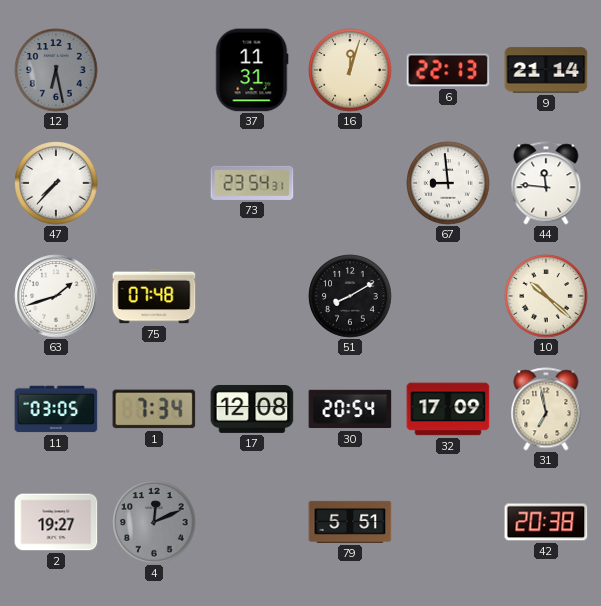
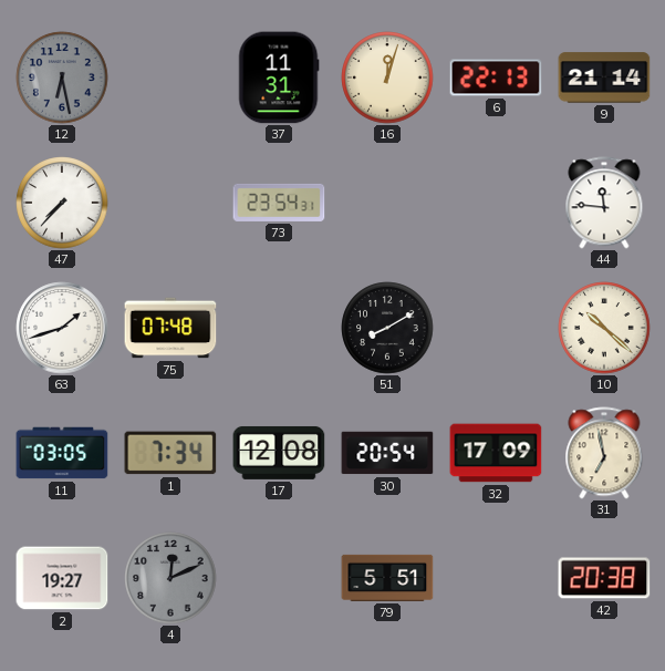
67: 8:59 -> none (448, 183)
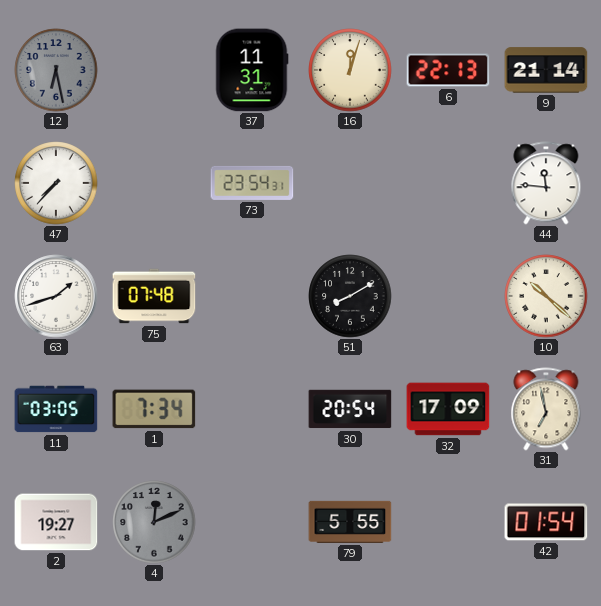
17: 12:08 -> none (279, 453)
79: 5:51 -> 5:55 (350, 522)
42: 20:38 -> 01:54 (546, 522)
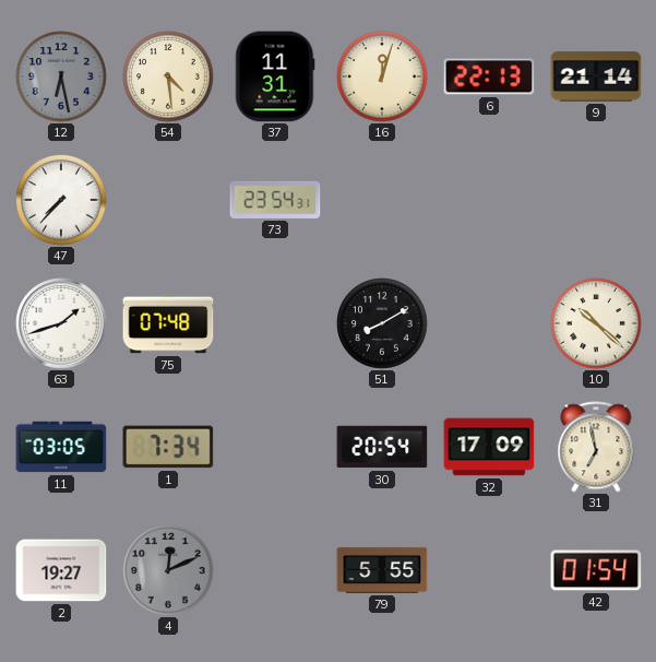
54: none -> 4:29 (168, 76)
44: 11:46 -> none (546, 183)
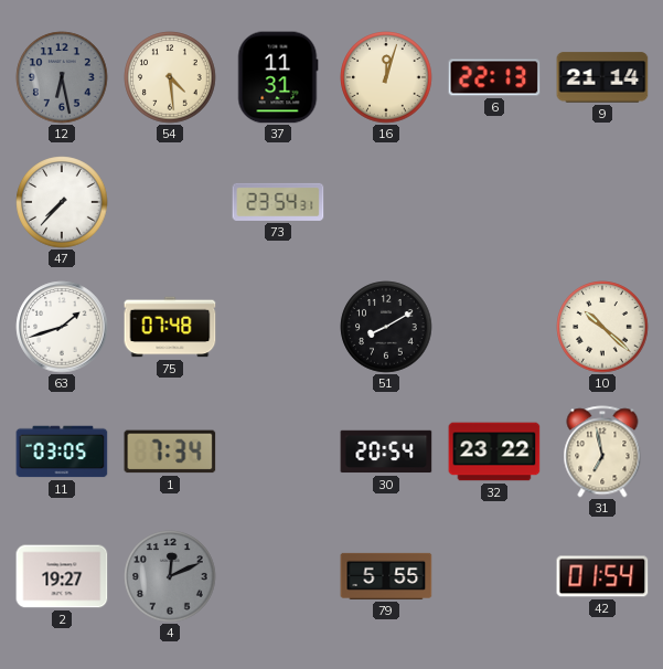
32: 17:09 -> 23:22 (494, 452)
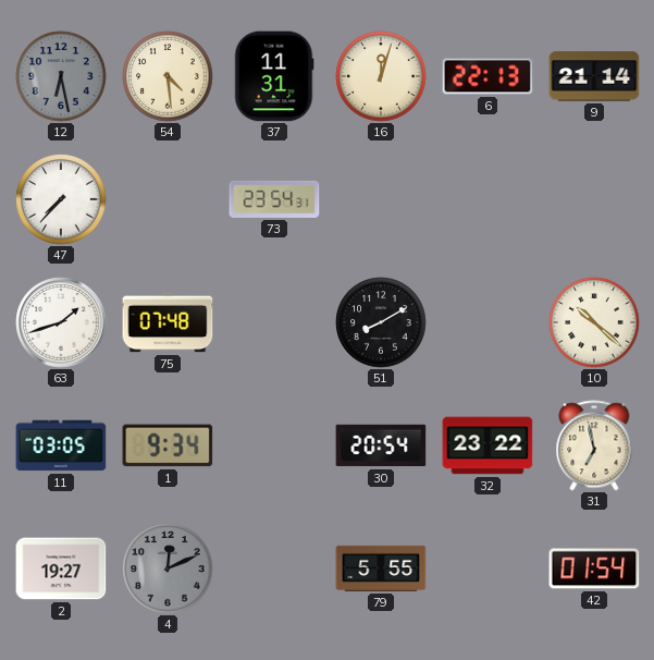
1: 7:34 -> 9:34 (168, 445)
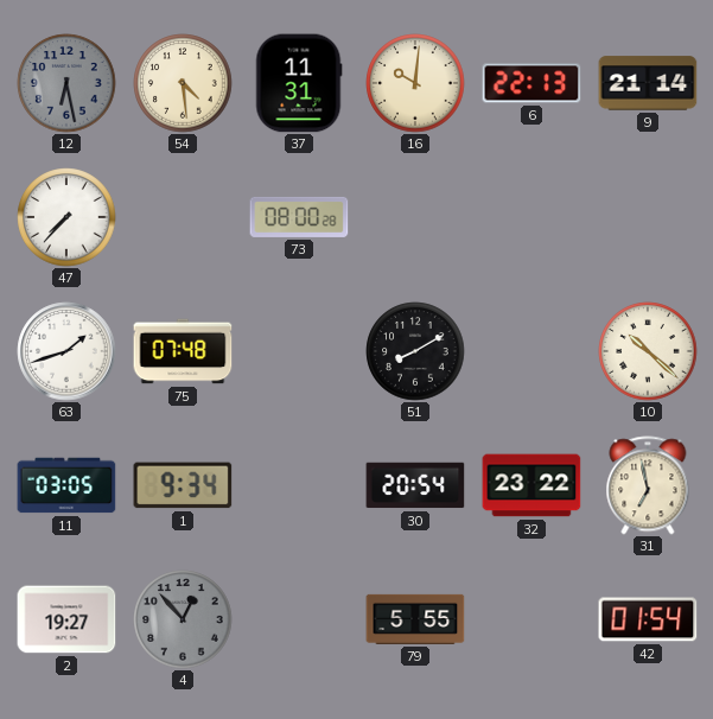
16: 12:03 -> 10:01 (415, 83)
73: 23:54 -> 08:00 (299, 217)
4: 12:11 -> 12:53 (183, 619)
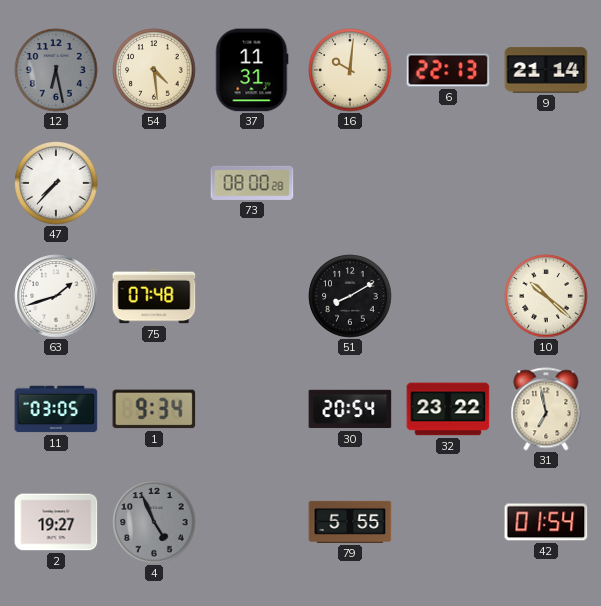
4: 12:53 -> 4:56 (154, 522)
